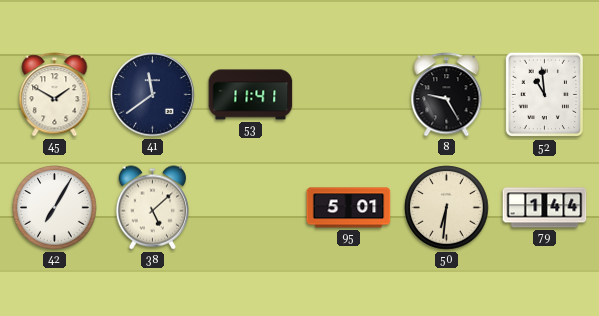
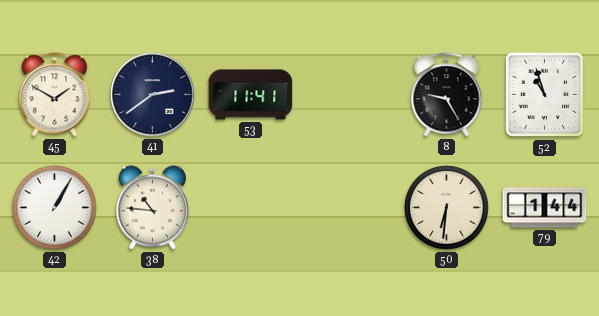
41: 11:39 -> 2:39 (153, 95)
52: 10:59 -> 10:57 (544, 95)
42: 7:05 -> 1:05 (55, 208)
38: 5:08 -> 10:46 (153, 208)
95: 5:01 -> none (349, 208)
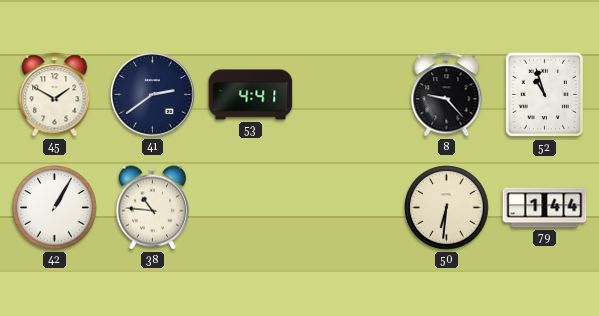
53: 11:41 -> 4:41 (251, 95)
8: 9:25 -> 9:23 (447, 95)
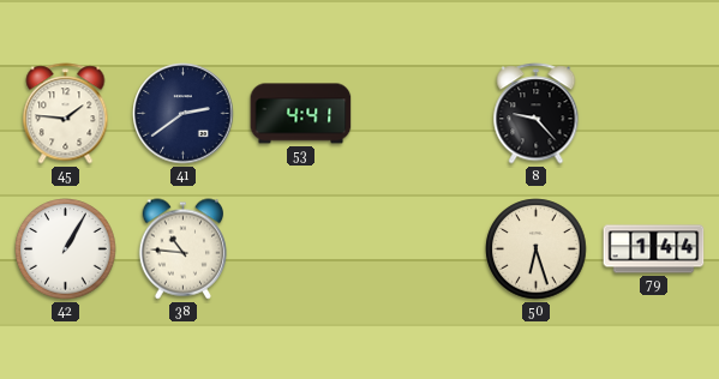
45: 1:50 -> 1:46 (66, 114)
52: 10:57 -> none (544, 95)
50: 6:31 -> 6:27 (537, 249)
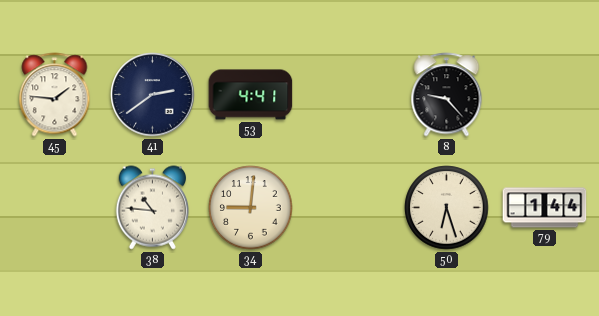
42: 1:05 -> none (66, 249)
34: none -> 9:01 (251, 208)
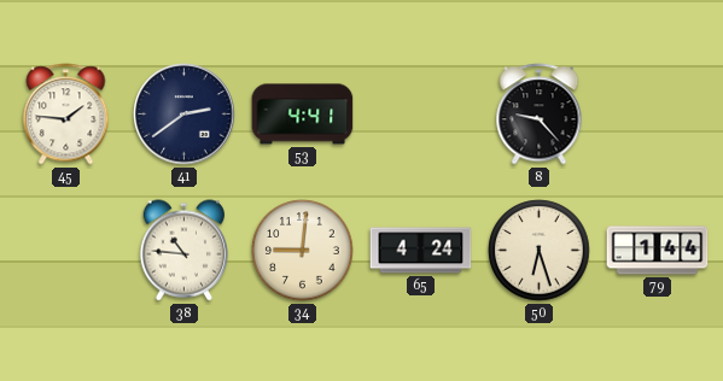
65: none -> 4:24 (421, 251)
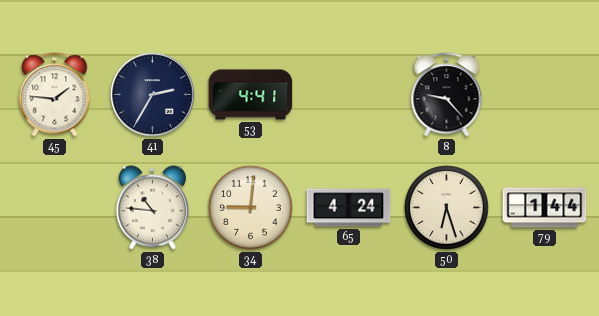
41: 2:39 -> 2:35 (153, 95)
